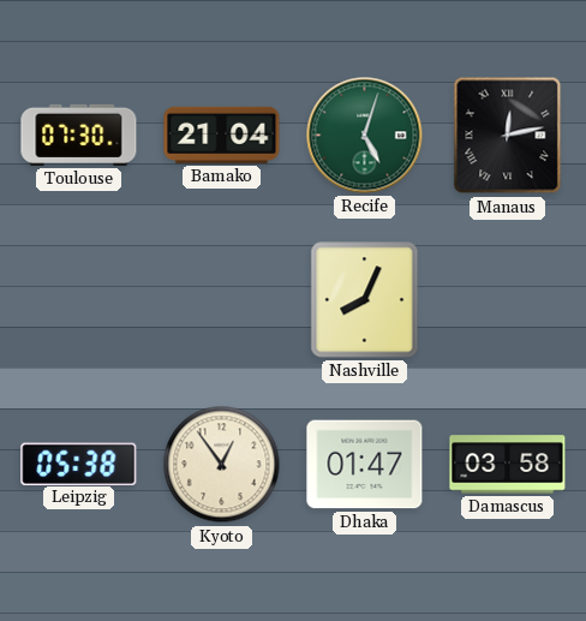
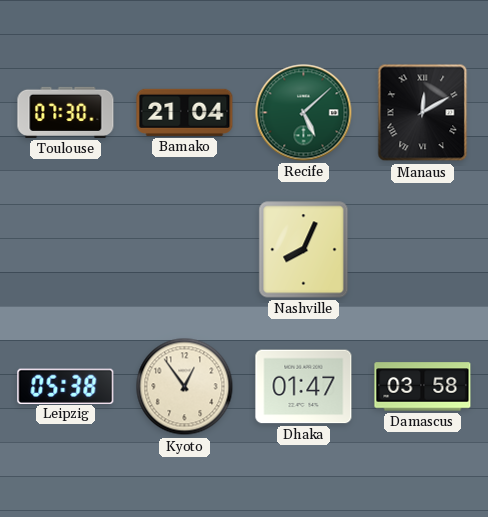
Recife: 5:03 -> 5:08 (304, 113)
Manaus: 12:13 -> 12:10 (423, 113)
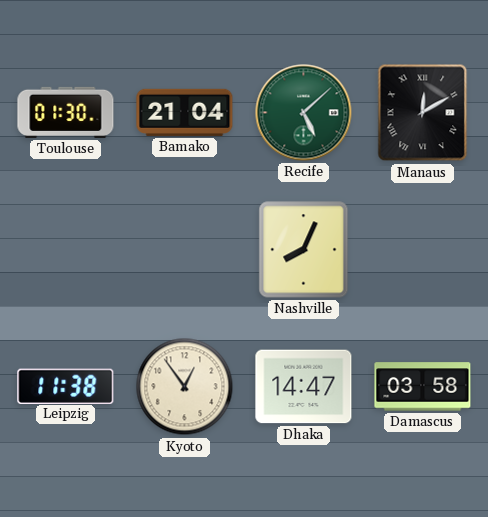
Toulouse: 07:30 -> 01:30 (66, 112)
Leipzig: 05:38 -> 11:38 (66, 386)
Dhaka: 01:47 -> 14:47 (304, 387)
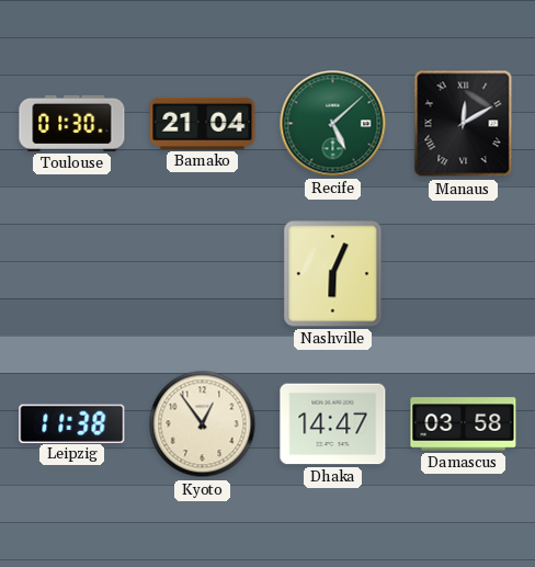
Nashville: 8:04 -> 6:04 (333, 274)
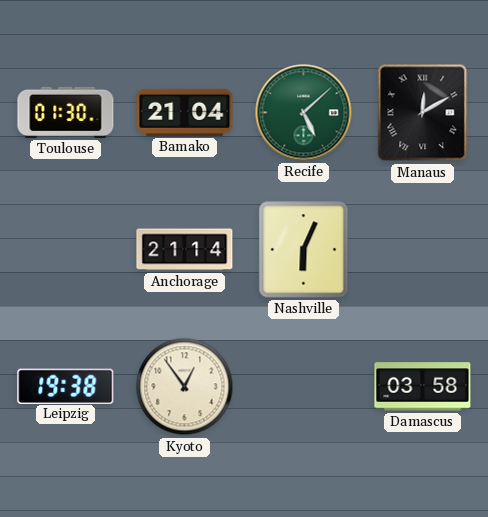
Anchorage: none -> 21:14 (185, 250)
Leipzig: 11:38 -> 19:38 (66, 386)
Dhaka: 14:47 -> none (333, 424)
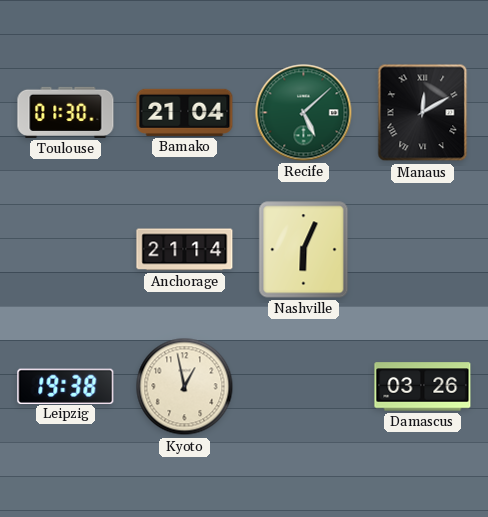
Kyoto: 12:54 -> 12:58 (185, 387)
Damascus: 03:58 -> 03:26 (423, 387)
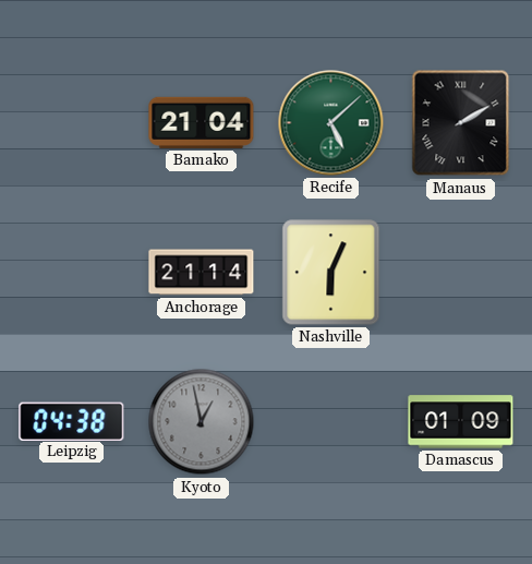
Toulouse: 01:30 -> none (66, 112)
Manaus: 12:10 -> 2:10 (461, 123)
Leipzig: 19:38 -> 04:38 (72, 421)
Kyoto dial: cream -> grey (202, 422)
Damascus: 03:26 -> 01:09 (461, 422)
